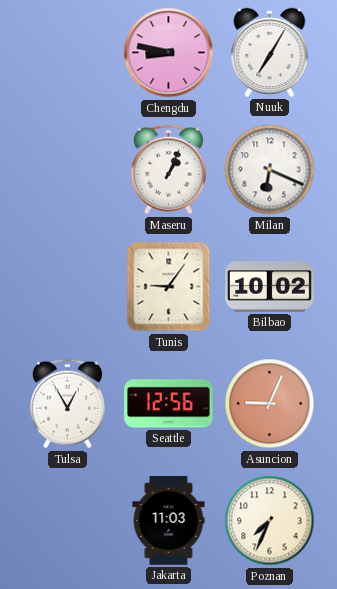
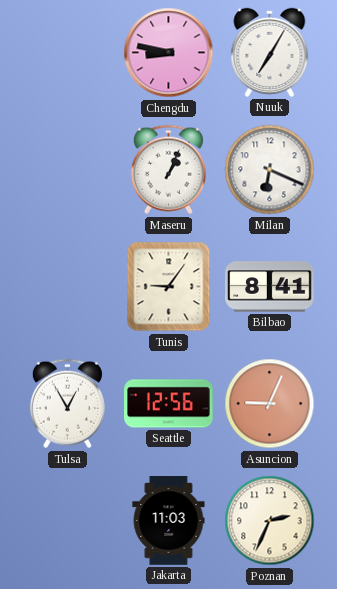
Bilbao: 10:02 -> 8:41 (270, 287)
Poznan: 7:34 -> 2:34 (270, 521)
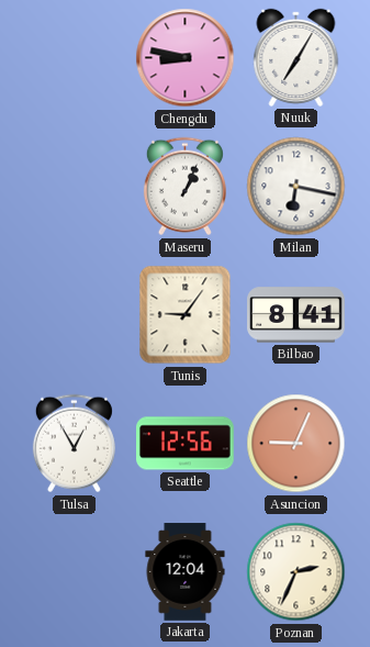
Milan: 6:19 -> 6:17 (296, 187)
Jakarta: 11:03 -> 12:04 (186, 572)
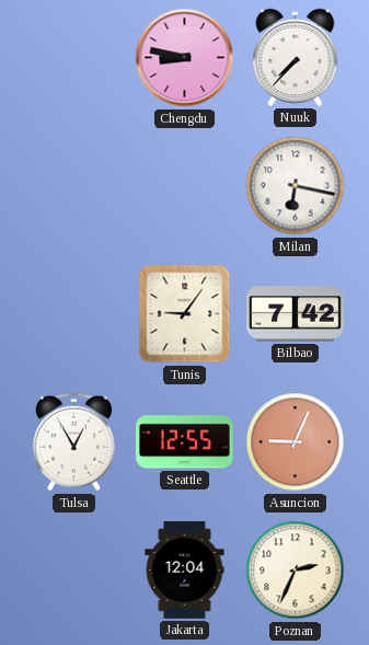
Nuuk: 7:05 -> 7:37 (296, 57)
Maseru: 1:04 -> none (184, 187)
Bilbao: 8:41 -> 7:42 (296, 314)
Seattle: 12:56 -> 12:55 (185, 442)
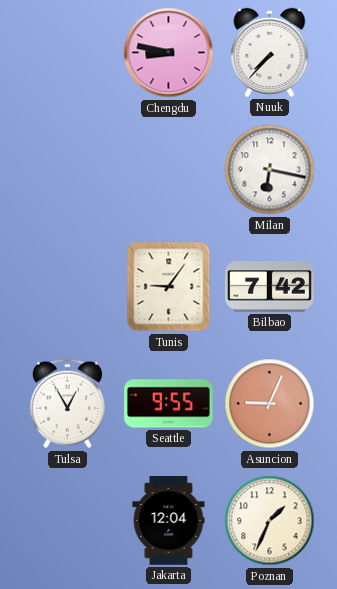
Seattle: 12:55 -> 9:55 (169, 404)
Poznan: 2:34 -> 1:34 (270, 521)
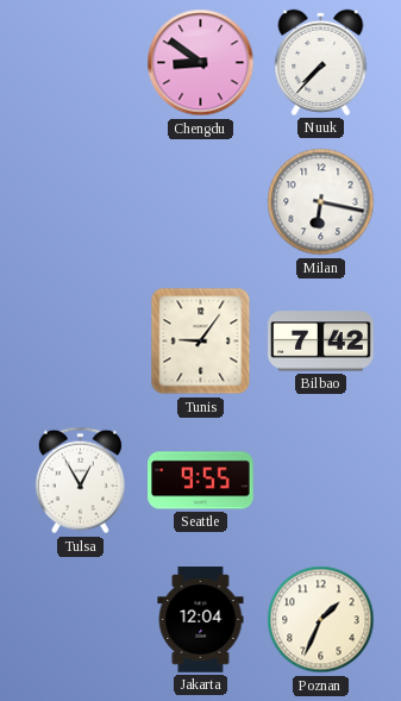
Chengdu: 8:47 -> 8:51 (201, 63)
Asuncion: 9:04 -> none (270, 404)
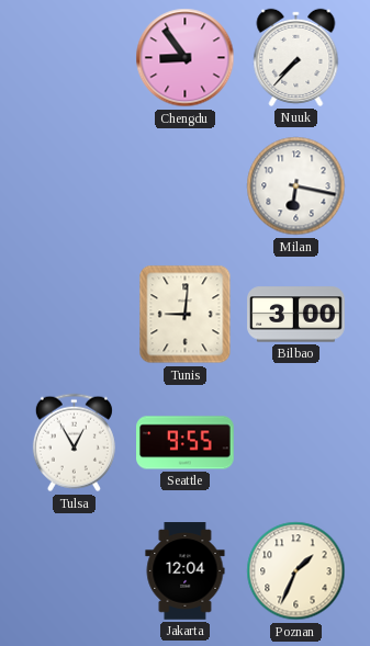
Chengdu: 8:51 -> 8:54 (186, 58)
Tunis: 9:06 -> 9:01 (186, 315)
Bilbao: 7:42 -> 3:00 (296, 315)
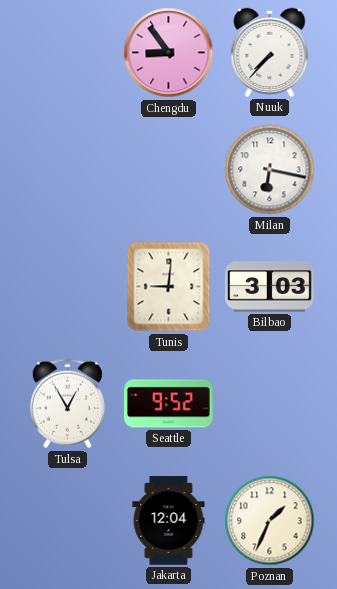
Bilbao: 3:00 -> 3:03 (270, 287)
Seattle: 9:55 -> 9:52 (169, 404)
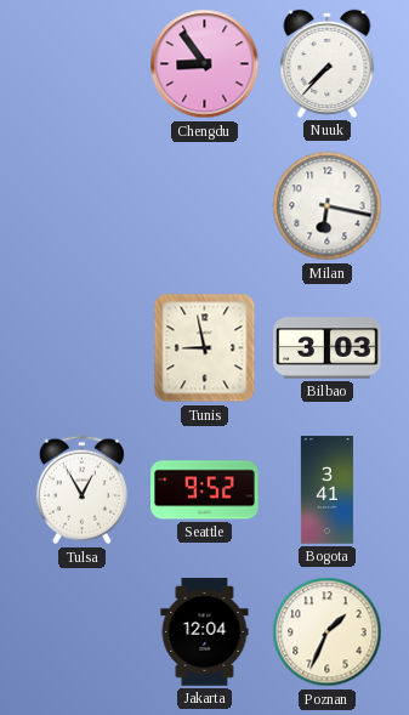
Tunis: 9:01 -> 8:58 (205, 348)
Bogota: none -> 3:41 (326, 490)
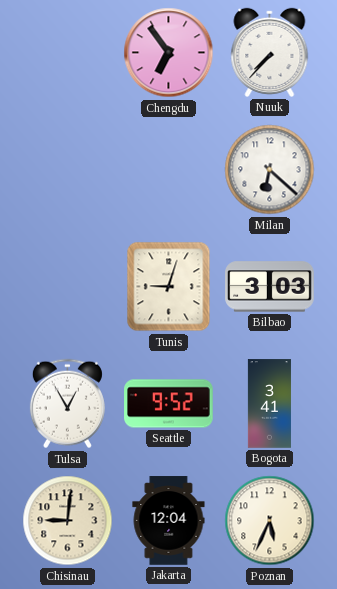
Chengdu: 8:54 -> 6:54 (169, 53)
Milan: 6:17 -> 6:22 (270, 170)
Tunis: 8:58 -> 9:03 (169, 287)
Chisinau: none -> 9:01 (68, 521)
Poznan: 1:34 -> 5:34 (270, 521)
